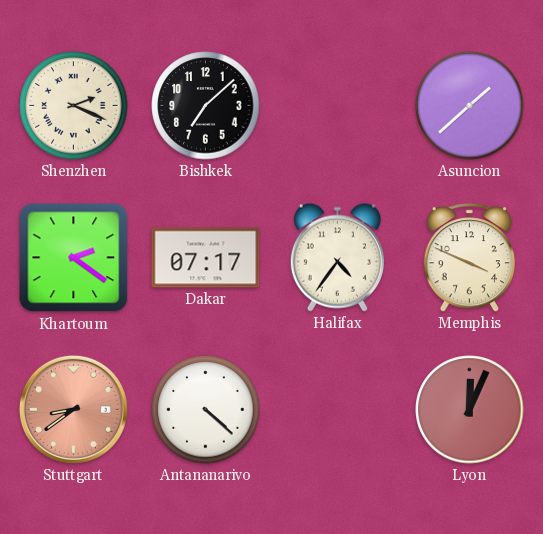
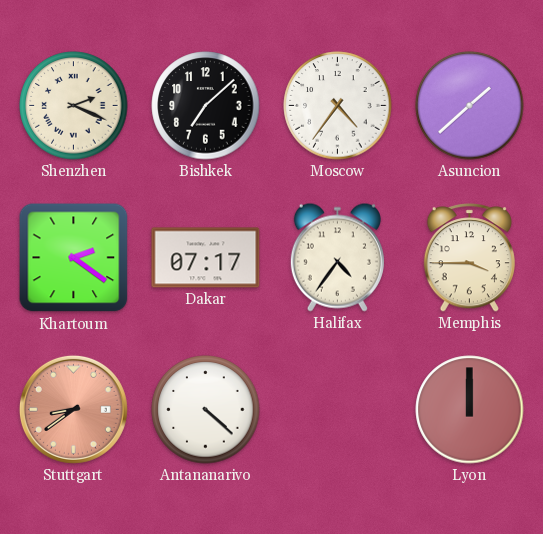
Moscow: none -> 4:36 (338, 106)
Memphis: 3:49 -> 3:45 (469, 258)
Lyon: 12:04 -> 12:00 (470, 410)
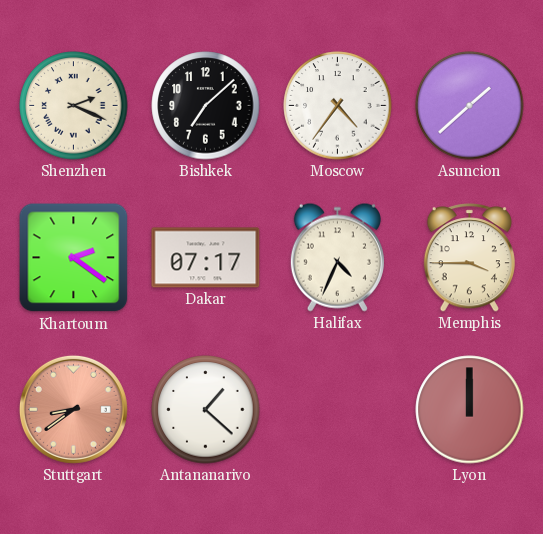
Halifax: 4:36 -> 4:34 (337, 257)
Antananarivo: 4:22 -> 1:22 (206, 410)
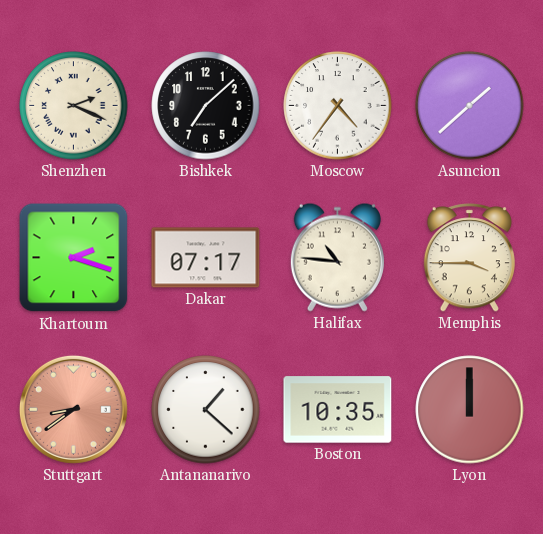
Khartoum: 2:21 -> 2:18 (74, 258)
Halifax: 4:34 -> 10:46 (337, 257)
Boston: none -> 10:35 (338, 410)
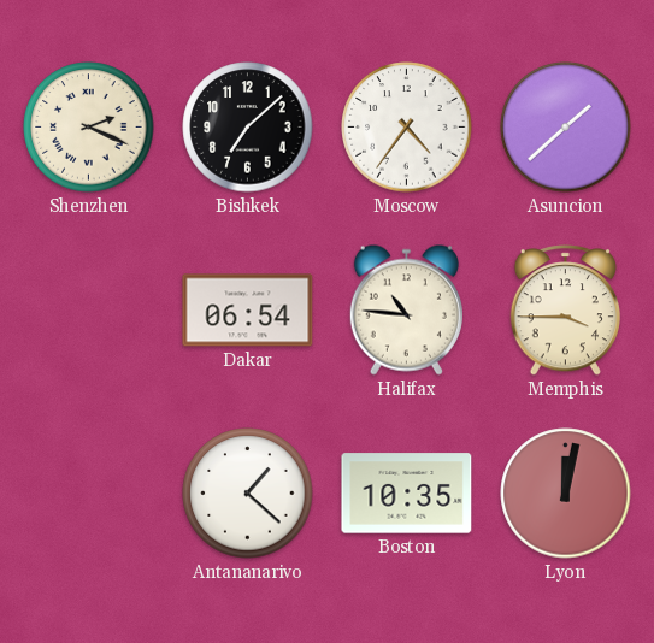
Khartoum: 2:18 -> none (74, 258)
Dakar: 07:17 -> 06:54 (248, 311)
Stuttgart: 8:39 -> none (73, 409)
Lyon: 12:00 -> 12:02 (566, 494)
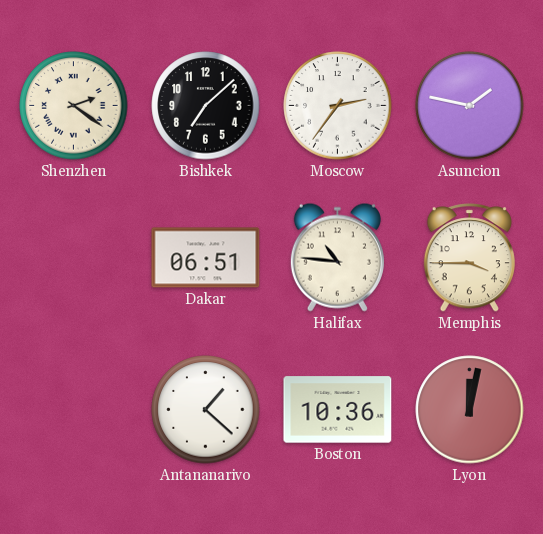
Shenzhen: 2:19 -> 2:21 (74, 106)
Moscow: 4:36 -> 2:36 (338, 106)
Asuncion: 1:38 -> 1:47 (470, 106)
Dakar: 06:54 -> 06:51 (206, 258)
Boston: 10:35 -> 10:36 (338, 410)
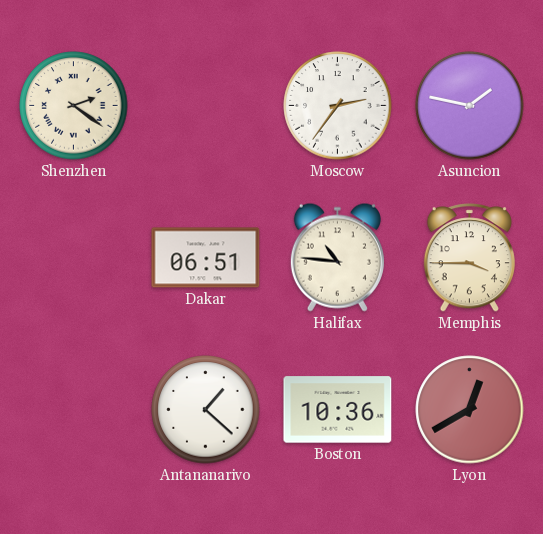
Bishkek: 7:08 -> none (206, 106)
Lyon: 12:02 -> 12:40 (470, 410)
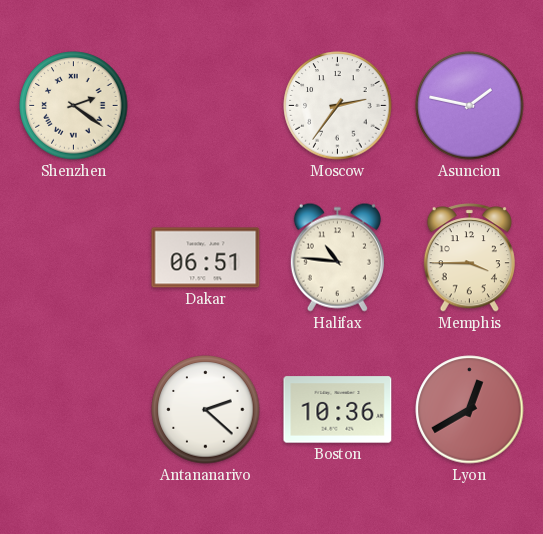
Antananarivo: 1:22 -> 2:22 (206, 410)
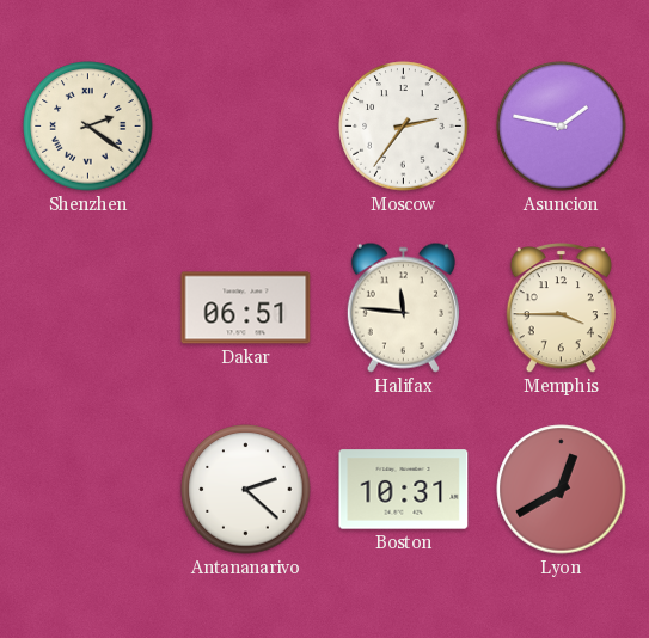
Halifax: 10:46 -> 11:46 (403, 307)
Boston: 10:36 -> 10:31 (404, 490)
